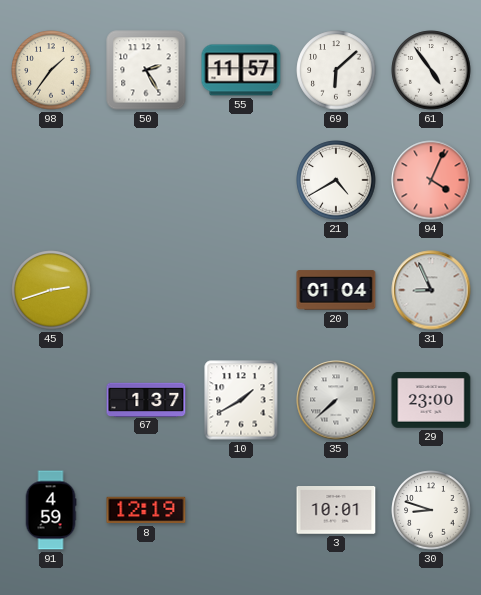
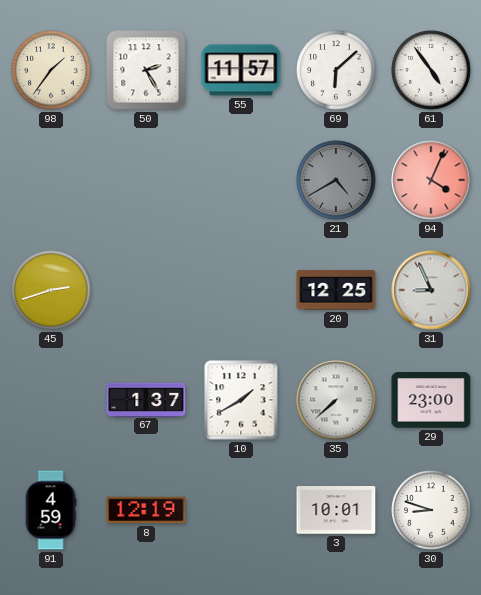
21 dial: white -> grey (336, 180)
20: 01:04 -> 12:25 (336, 290)
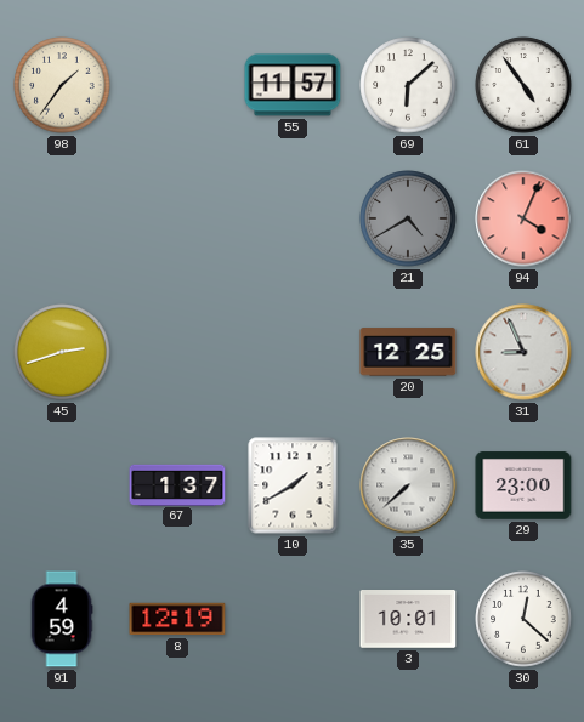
50: 2:25 -> none (146, 70)
30: 8:48 -> 12:22 (523, 619)
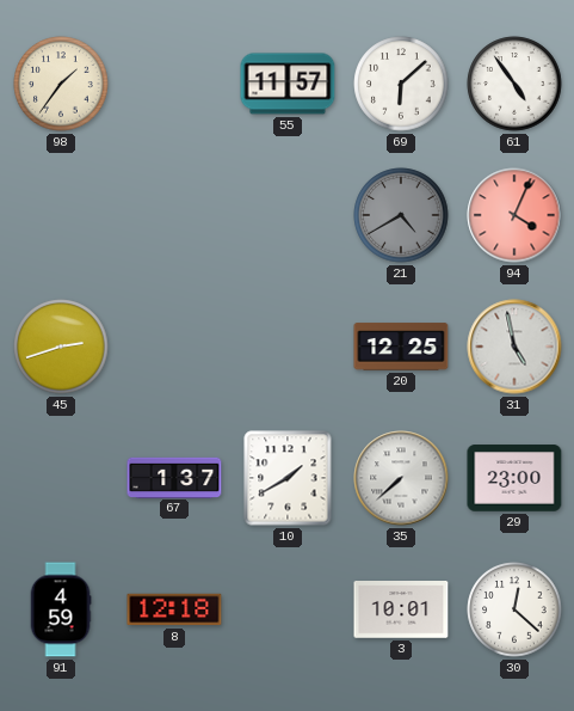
31: 8:56 -> 4:58 (514, 347)
8: 12:19 -> 12:18 (174, 609)
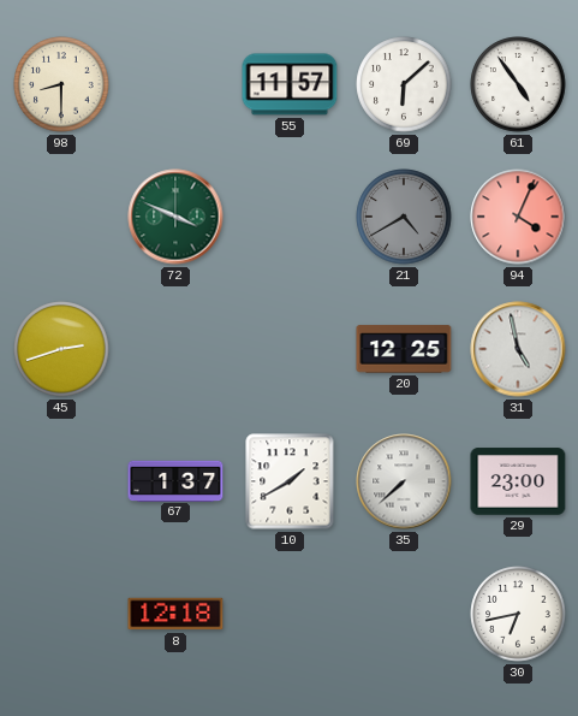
98: 1:36 -> 8:30 (61, 84)
72: none -> 3:49 (175, 217)
91: 4:59 -> none (61, 609)
3: 10:01 -> none (401, 609)
30: 12:22 -> 6:43 (518, 614)
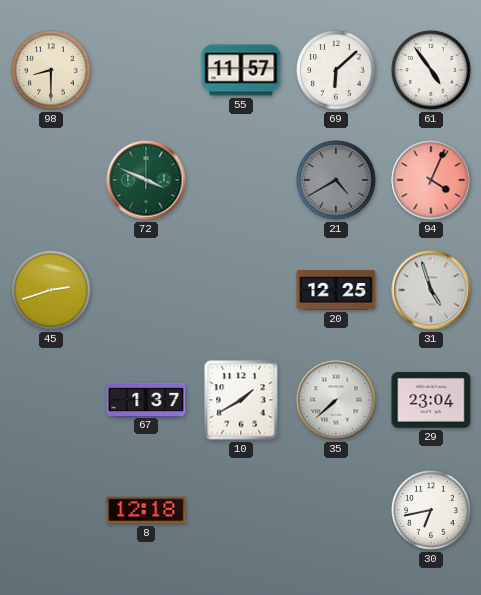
31: 4:58 -> 4:57 (431, 290)
29: 23:00 -> 23:04 (431, 400)
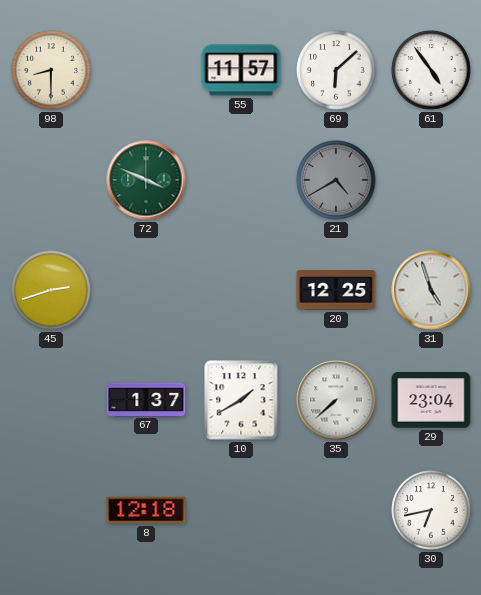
94: 4:04 -> none (431, 180)
